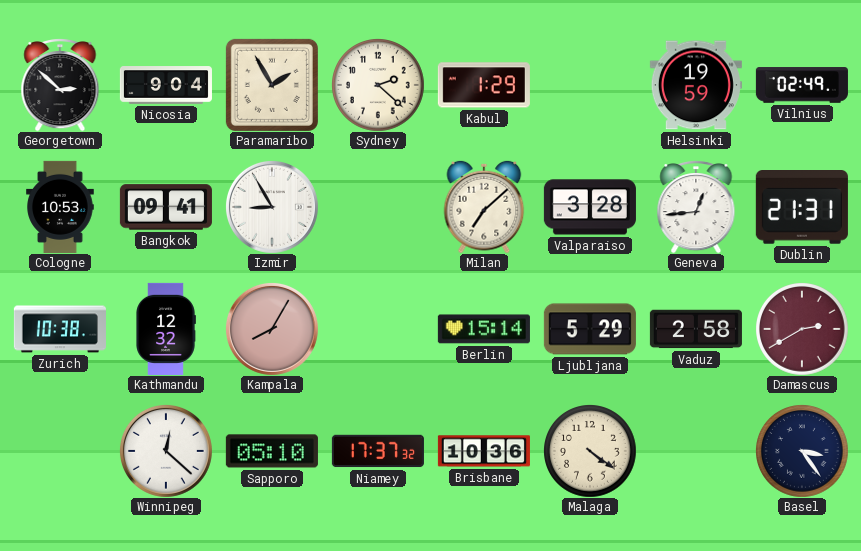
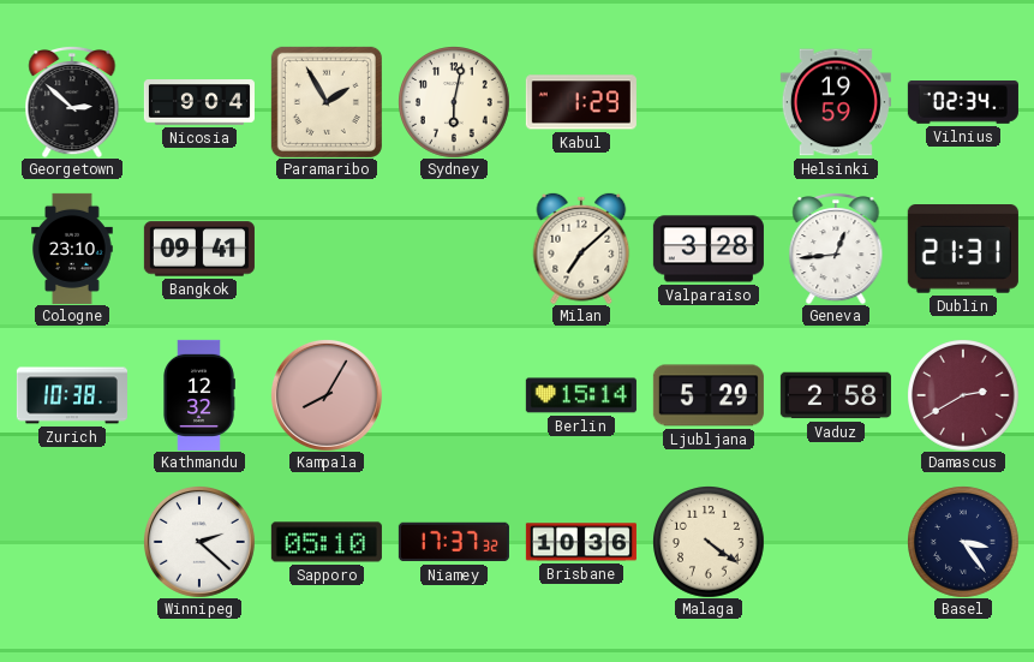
Sydney: 2:22 -> 6:02 (454, 102)
Vilnius: 02:49 -> 02:34 (963, 102)
Cologne: 10:53 -> 23:10 (72, 249)
Izmir: 8:55 -> none (272, 207)
Winnipeg: 12:22 -> 2:22 (199, 542)
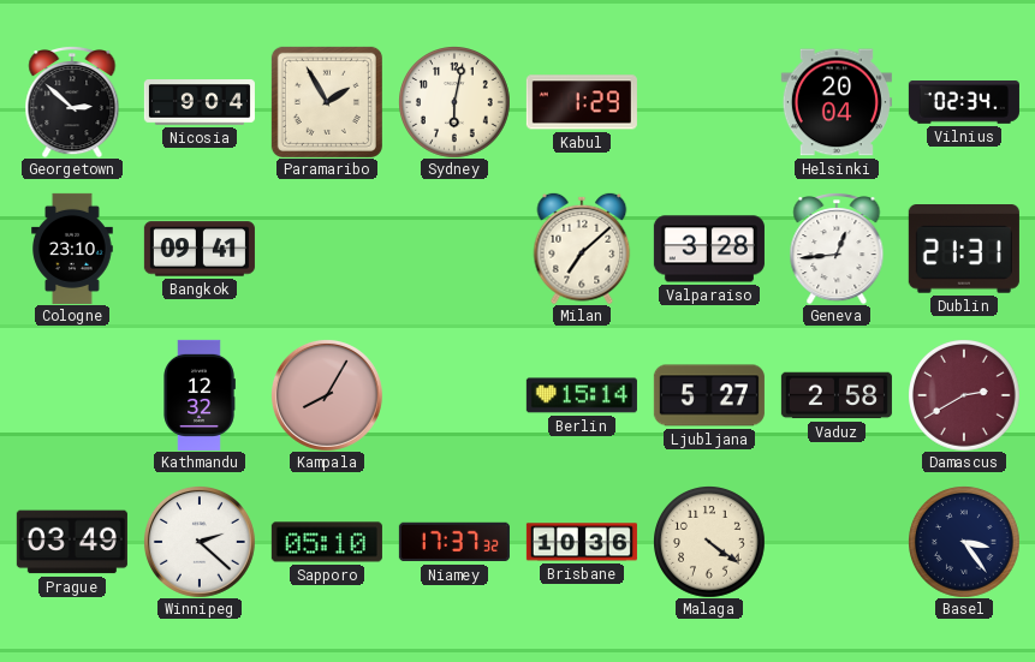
Helsinki: 19:59 -> 20:04 (837, 102)
Zurich: 10:38 -> none (72, 395)
Ljubljana: 5:29 -> 5:27 (709, 395)
Prague: none -> 03:49 (72, 542)
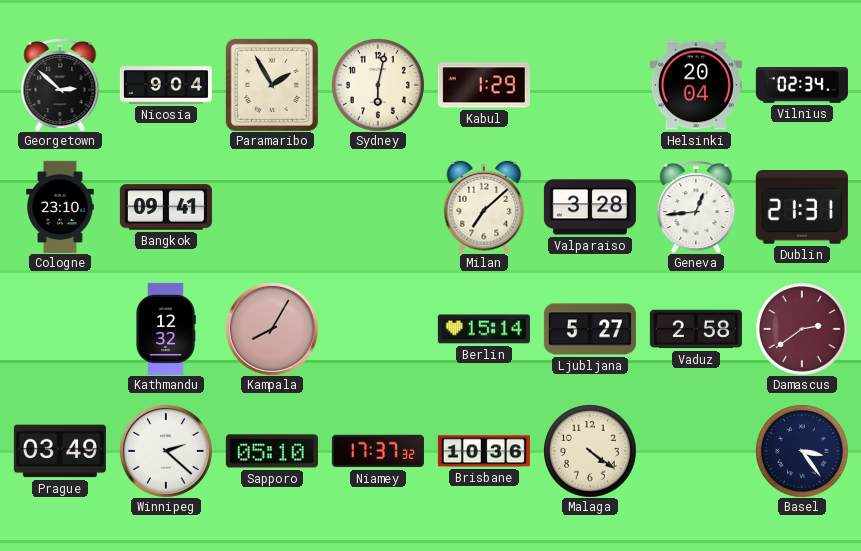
Damascus: 2:40 -> 2:39 (802, 329)
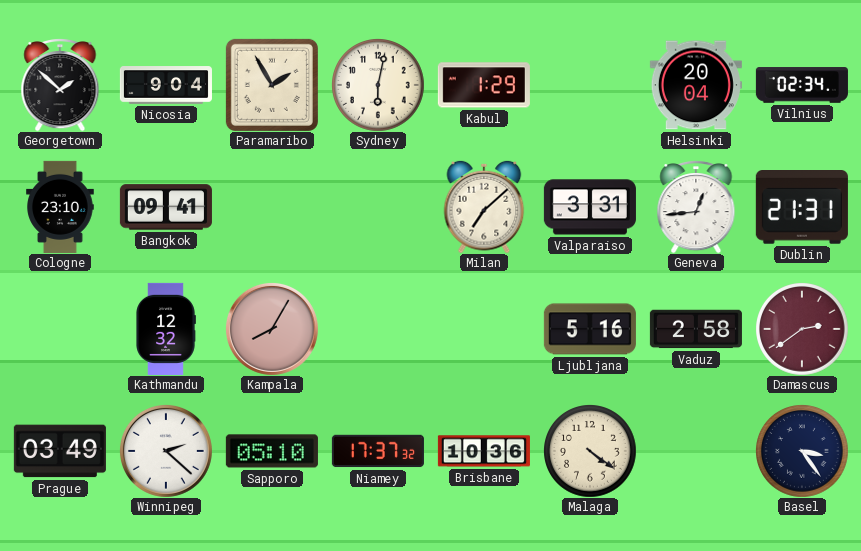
Georgetown: 2:52 -> 1:52 (60, 85)
Valparaiso: 3:28 -> 3:31 (590, 207)
Berlin: 15:14 -> none (484, 329)
Ljubljana: 5:27 -> 5:16 (590, 329)
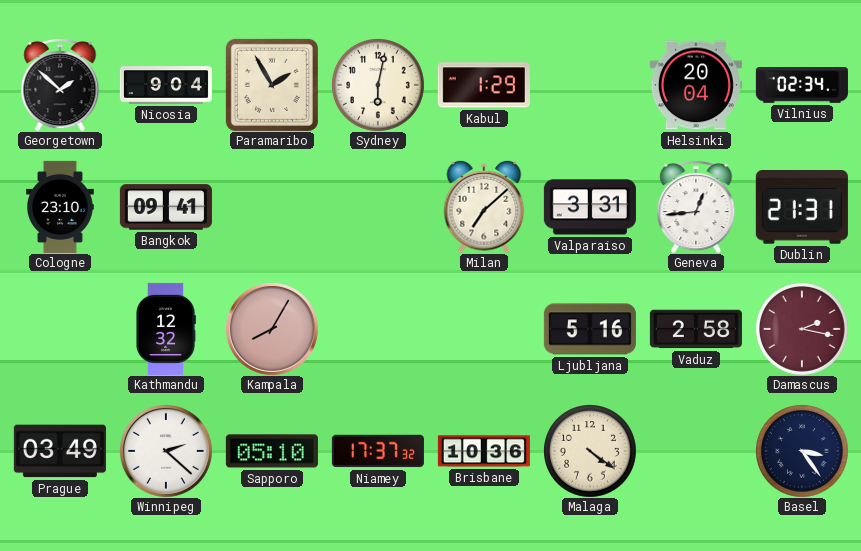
Damascus: 2:39 -> 2:17 (802, 329)
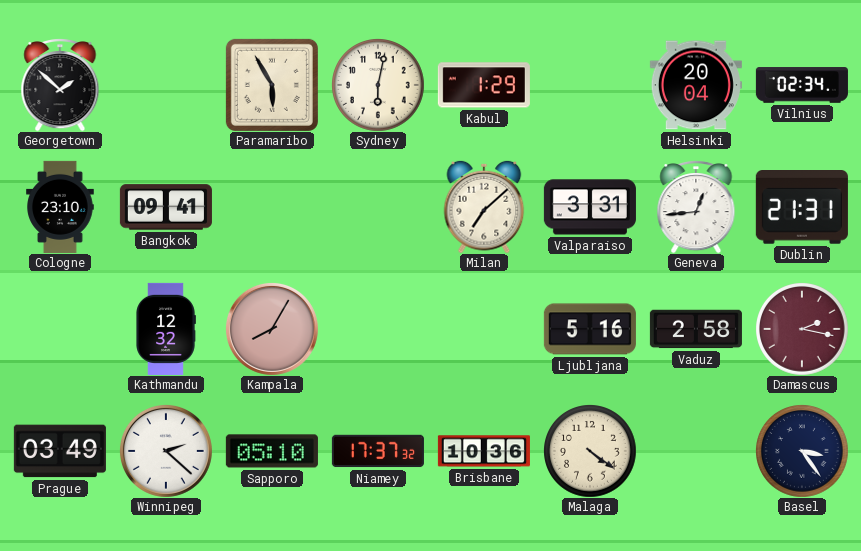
Nicosia: 9:04 -> none (166, 85)
Paramaribo: 1:55 -> 5:55 (272, 85)
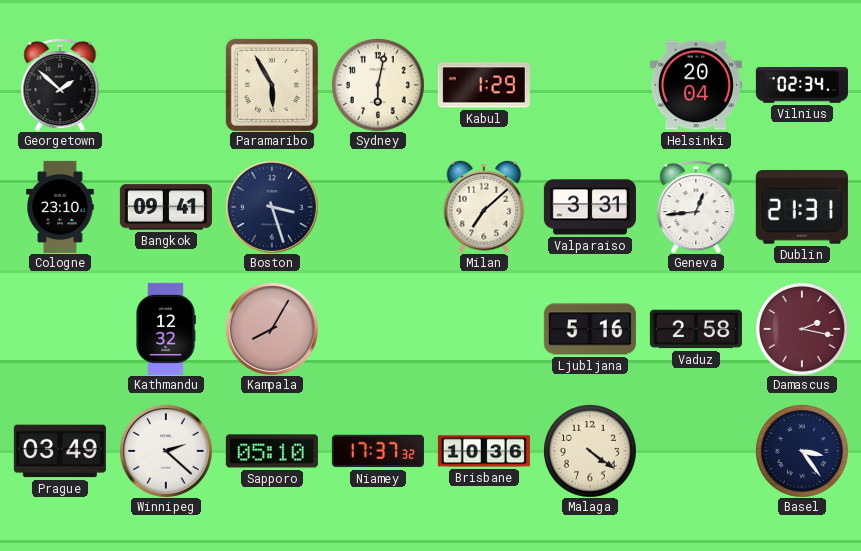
Boston: none -> 3:27 (272, 207)
